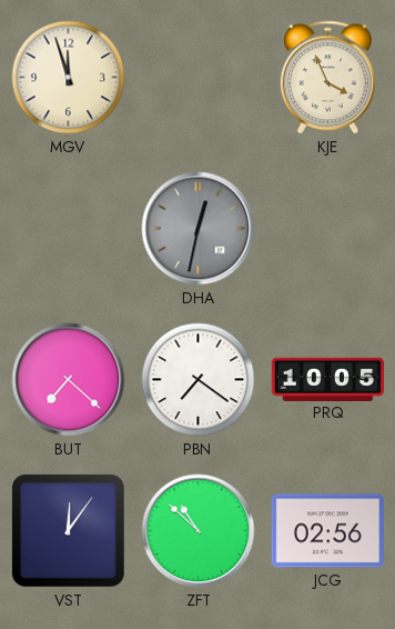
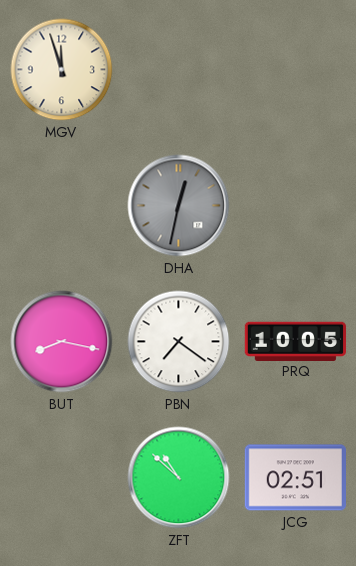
KJE: 3:56 -> none (327, 78)
BUT: 7:22 -> 8:17 (62, 342)
VST: 12:06 -> none (68, 530)
JCG: 02:56 -> 02:51 (295, 478)
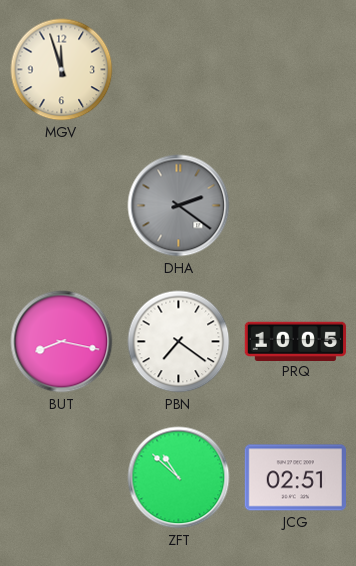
DHA: 12:32 -> 2:21 (179, 206)
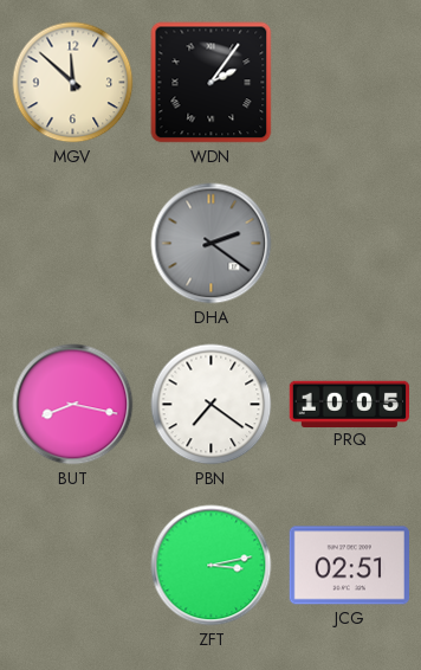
MGV: 11:57 -> 11:52 (73, 83)
WDN: none -> 2:06 (212, 83)
ZFT: 10:52 -> 3:13 (212, 566)
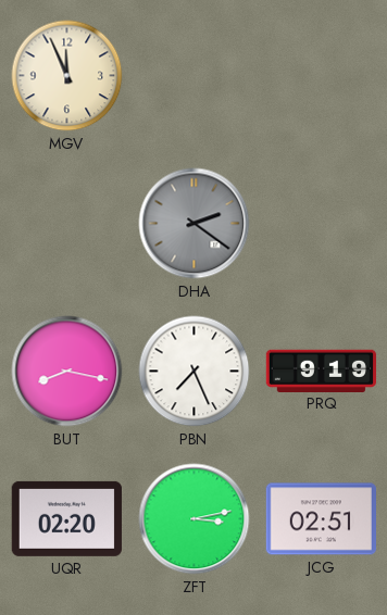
MGV: 11:52 -> 11:56 (67, 76)
WDN: 2:06 -> none (212, 83)
PBN: 7:21 -> 7:26 (195, 372)
PRQ: 10:05 -> 9:19 (321, 371)
UQR: none -> 02:20 (66, 518)
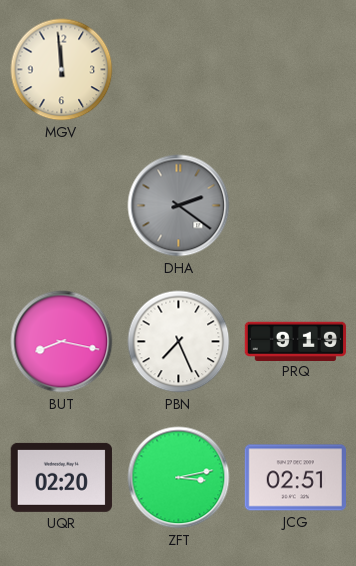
MGV: 11:56 -> 11:59 (62, 70)
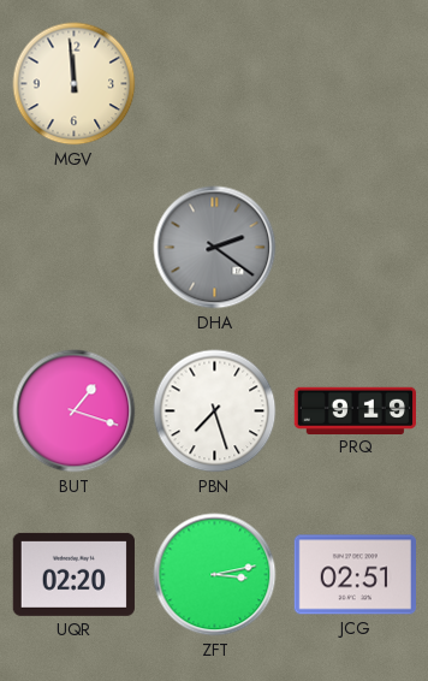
BUT: 8:17 -> 1:18 (75, 411)
PBN: 7:26 -> 7:27 (215, 411)
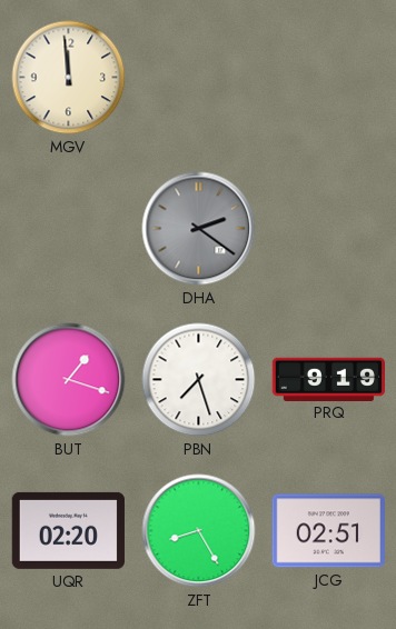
ZFT: 3:13 -> 8:25 (199, 531)
